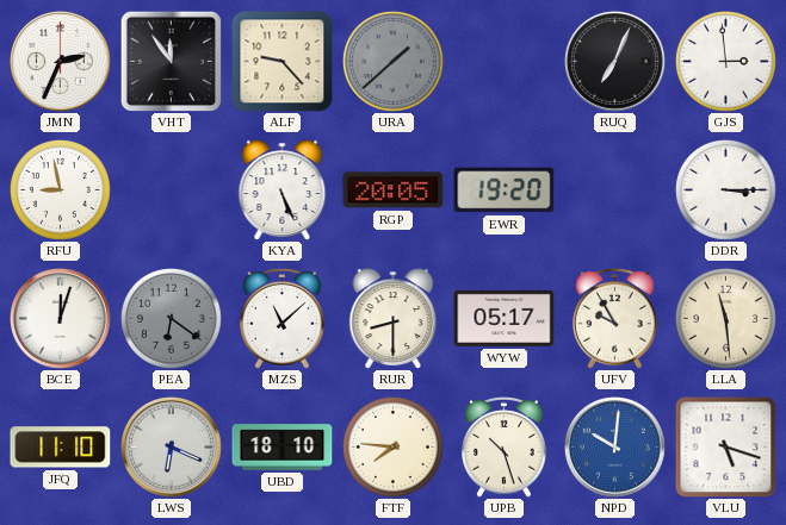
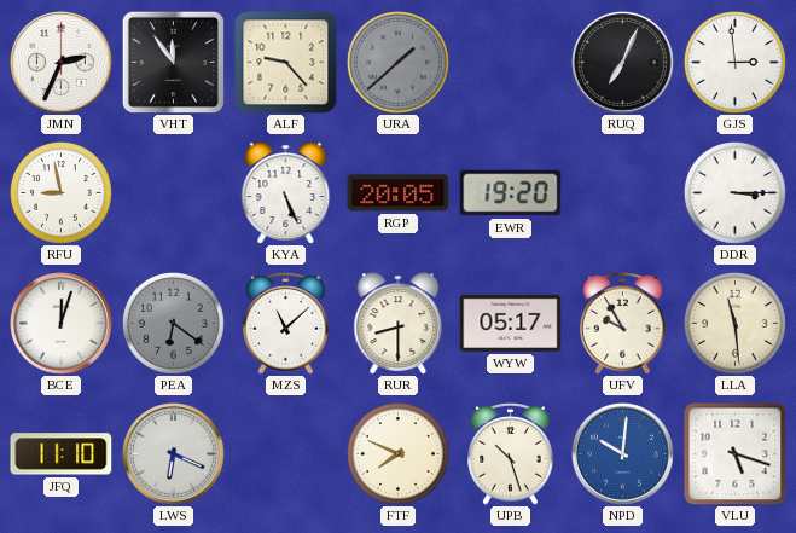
UBD: 18:10 -> none (283, 448)
FTF: 7:46 -> 7:49 (397, 453)
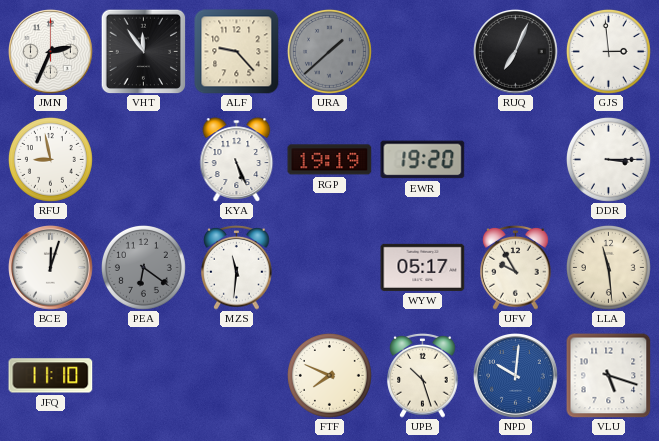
RGP: 20:05 -> 19:19 (330, 160)
MZS: 11:08 -> 11:31 (237, 267)
RUR: 8:30 -> none (399, 324)
LWS: 6:19 -> none (174, 454)
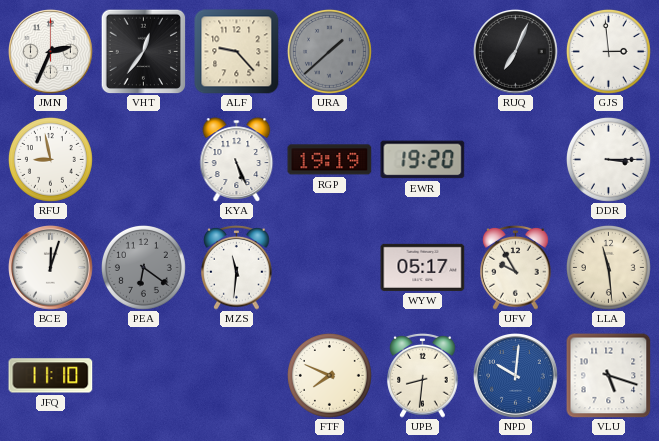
VHT: 11:54 -> 12:36 (143, 51)
UPB: 10:27 -> 8:31 (423, 375)
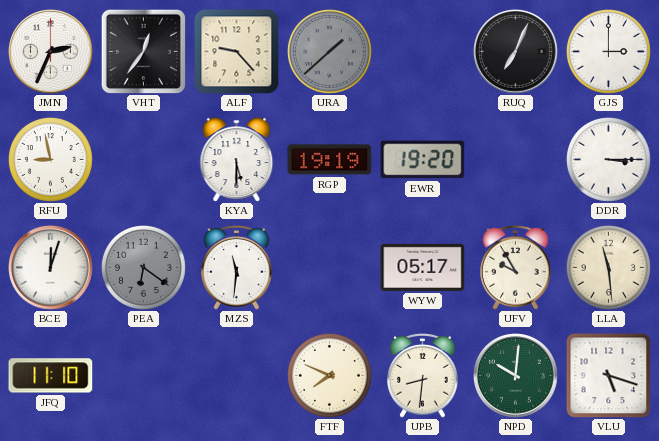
GJS: 2:59 -> 3:00 (608, 51)
KYA: 5:26 -> 5:30 (237, 160)
NPD dial: blue -> green (516, 376)
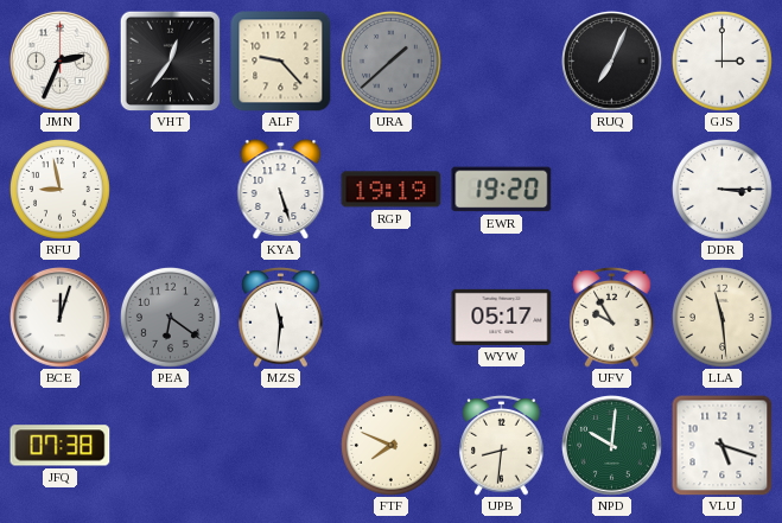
KYA: 5:30 -> 5:27 (281, 190)
JFQ: 11:10 -> 07:38 (61, 446)
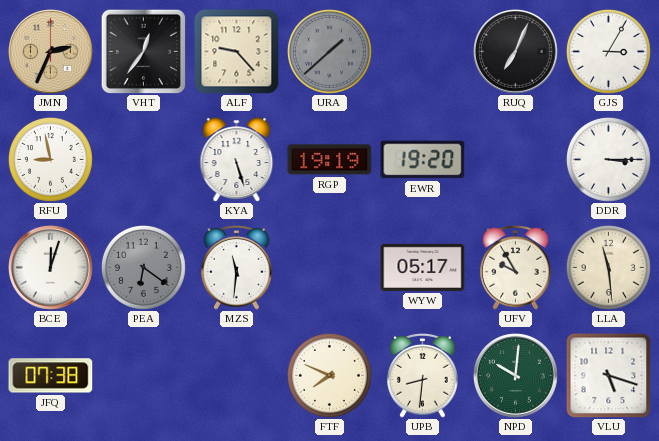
JMN dial: white -> champagne (51, 52)
GJS: 3:00 -> 3:05 (608, 51)
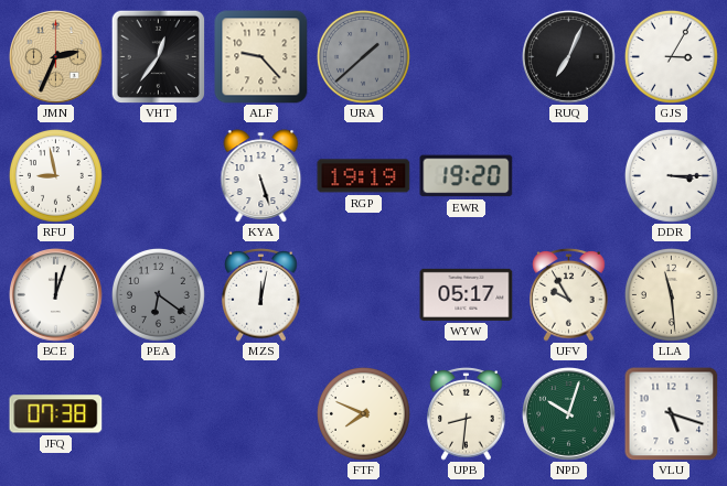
MZS: 11:31 -> 12:02 (261, 294)
NPD: 10:01 -> 10:03 (569, 414)
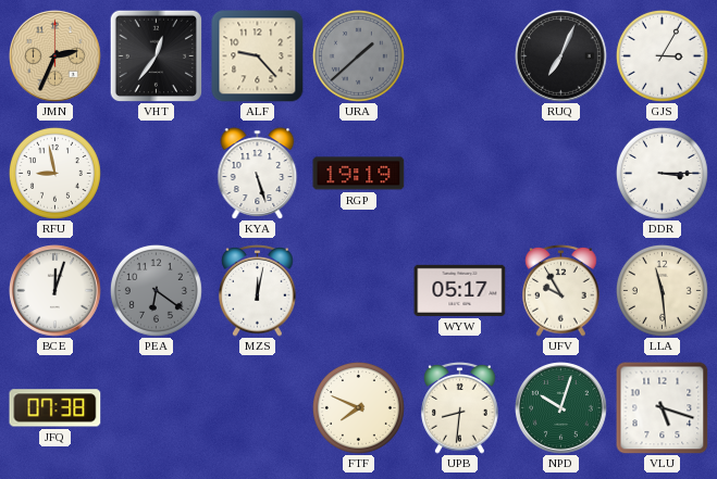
EWR: 19:20 -> none (467, 176)
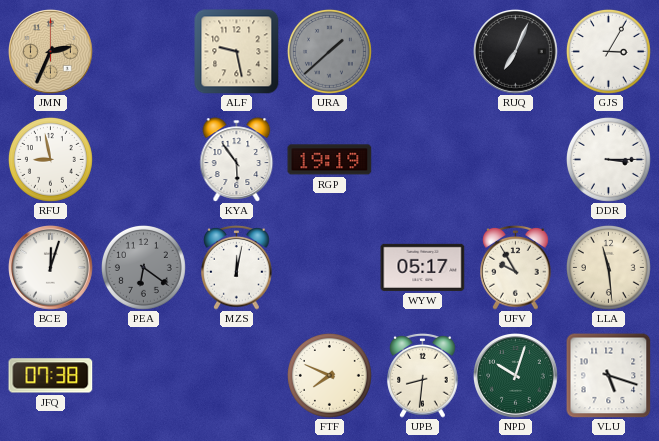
VHT: 12:36 -> none (156, 55)
ALF: 9:23 -> 9:28 (237, 52)
KYA: 5:27 -> 5:54 (237, 160)
